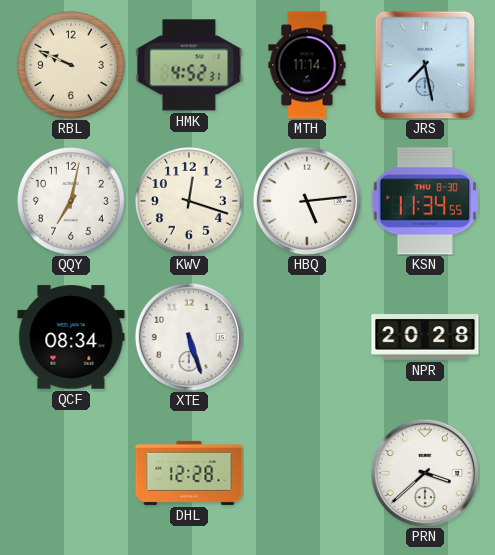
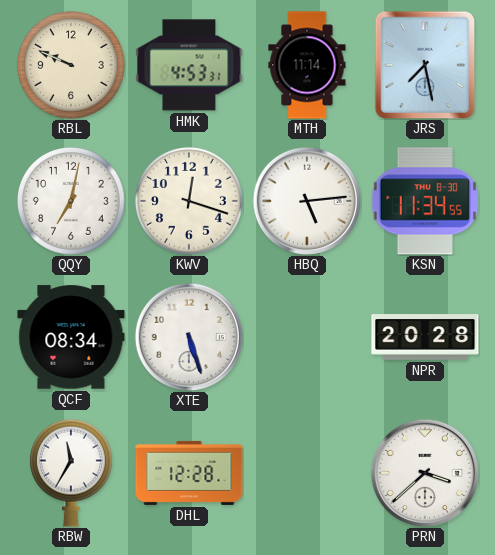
HMK: 4:52 -> 4:53 (189, 65)
RBW: none -> 11:35 (71, 473)
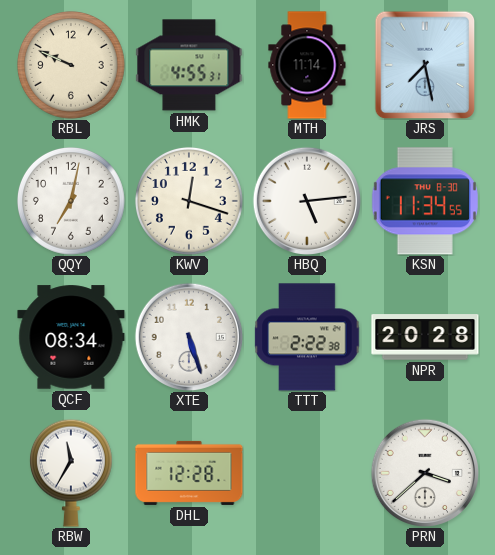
HMK: 4:53 -> 4:55 (189, 65)
TTT: none -> 2:22 (307, 337)
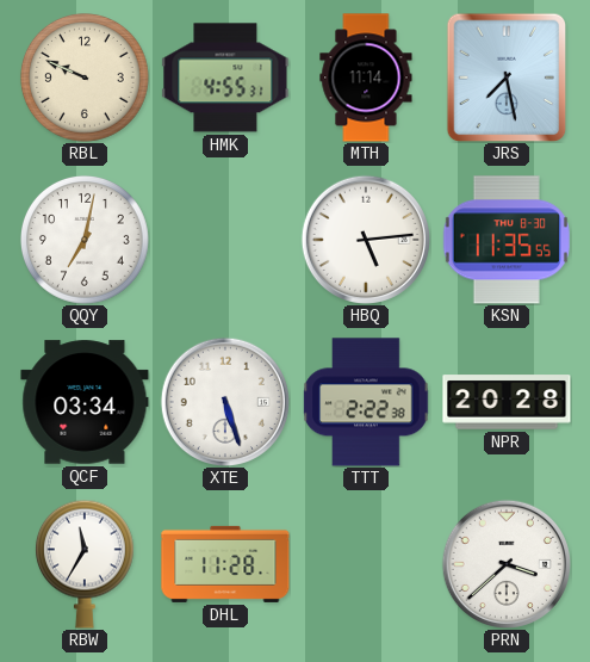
KWV: 12:18 -> none (189, 201)
KSN: 11:34 -> 11:35 (507, 240)
QCF: 08:34 -> 03:34 (85, 402)
DHL: 12:28 -> 11:28 (225, 564)
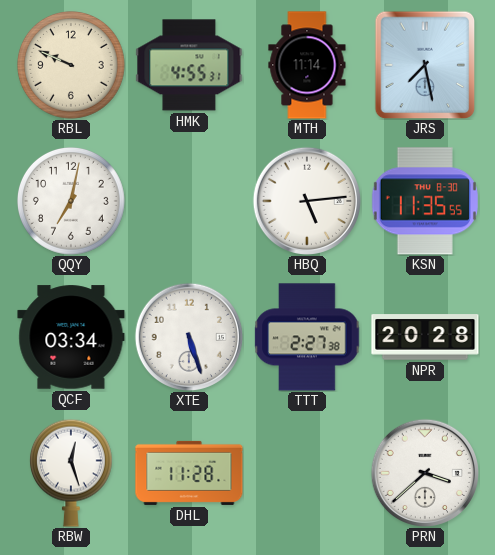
TTT: 2:22 -> 2:27 (307, 337)
RBW: 11:35 -> 12:27 (71, 473)
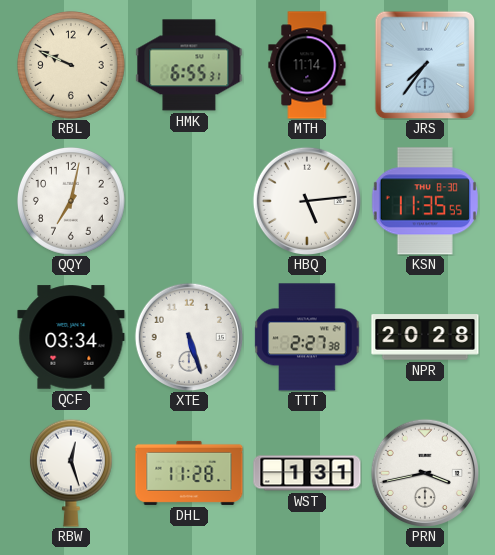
HMK: 4:55 -> 6:55 (189, 65)
JRS: 7:28 -> 7:36 (425, 65)
WST: none -> 1:31 (307, 473)
PRN: 3:38 -> 3:43 (424, 472)
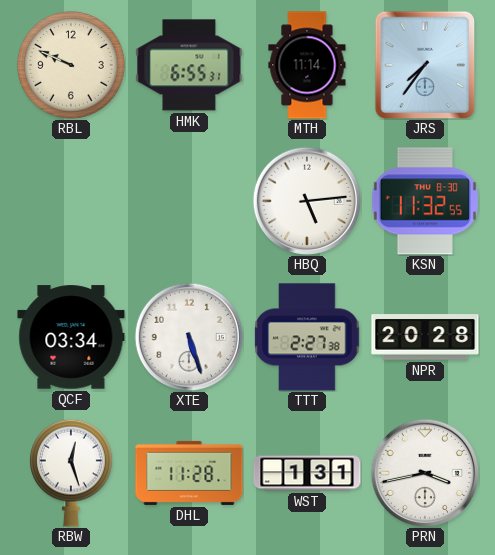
QQY: 7:02 -> none (71, 201)
KSN: 11:35 -> 11:32 (425, 201)
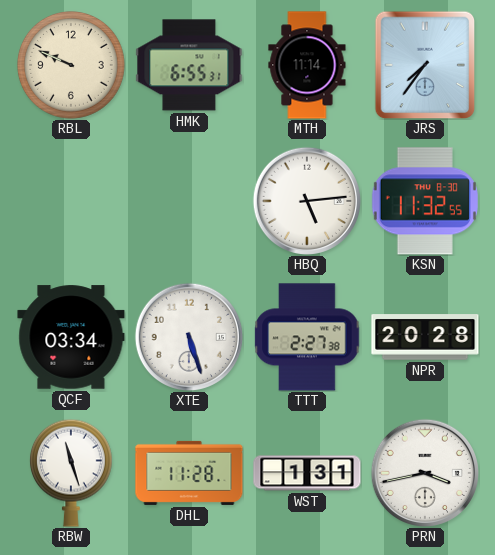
RBW: 12:27 -> 11:27 (71, 473)
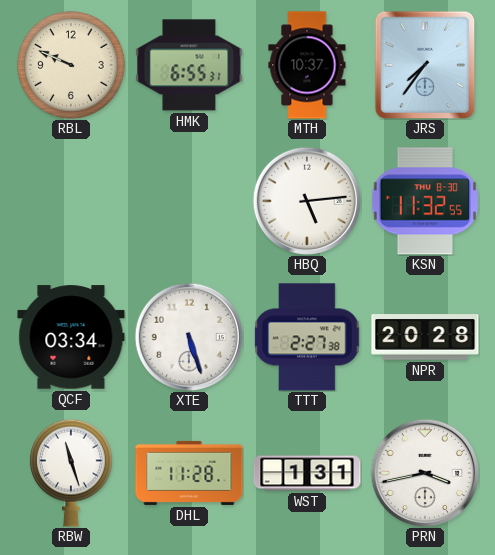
MTH: 11:14 -> 10:37 (307, 65)
